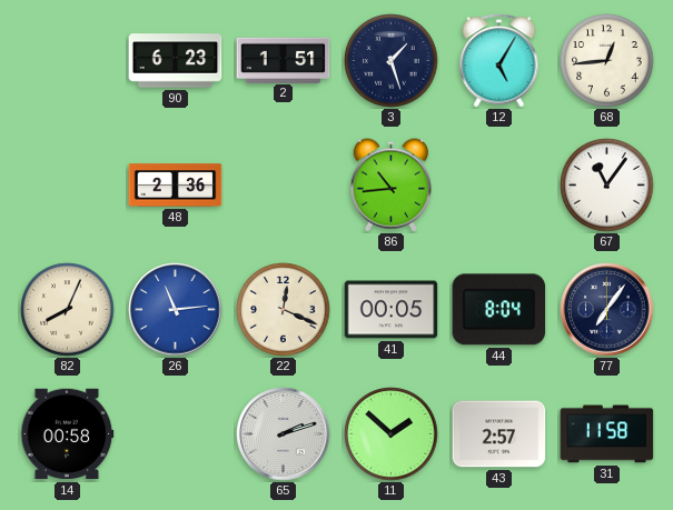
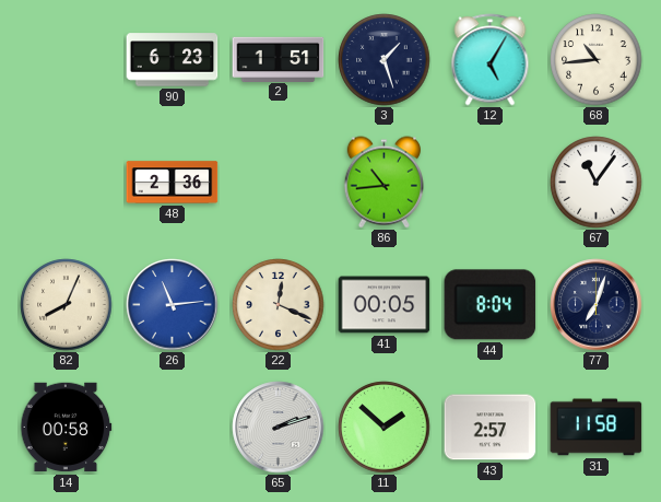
68: 12:44 -> 10:44 (597, 60)
77: 7:06 -> 7:03 (597, 305)
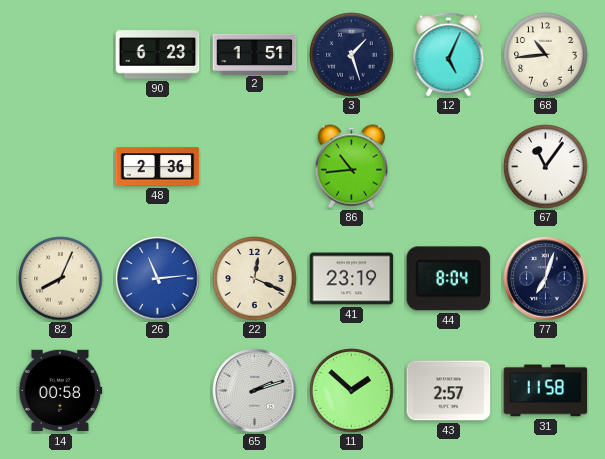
12: 5:05 -> 5:04 (449, 55)
41: 00:05 -> 23:19 (352, 279)
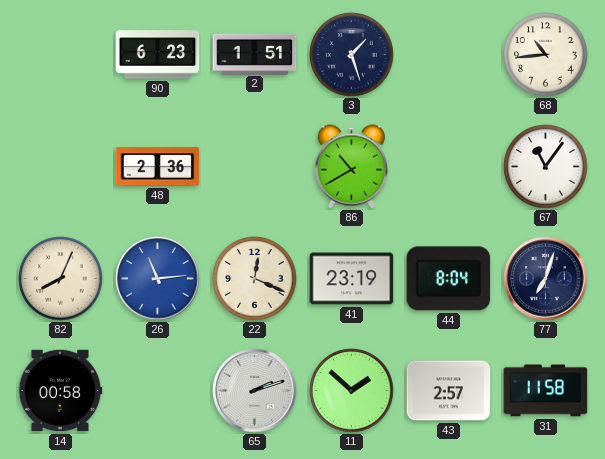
12: 5:04 -> none (449, 55)
86: 10:44 -> 10:40 (351, 167)
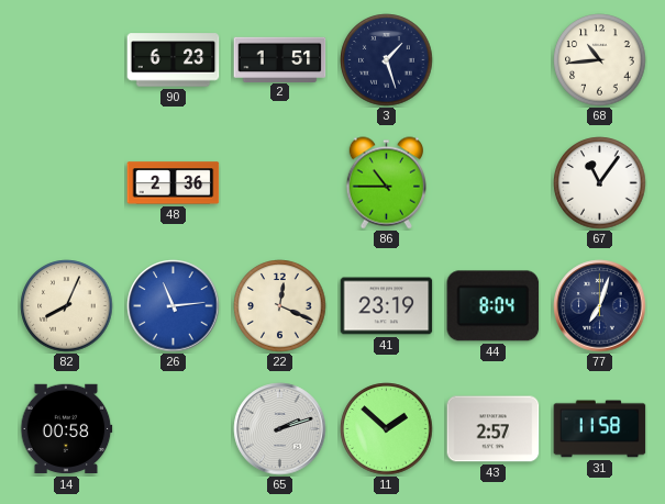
86: 10:40 -> 10:45 (386, 183)
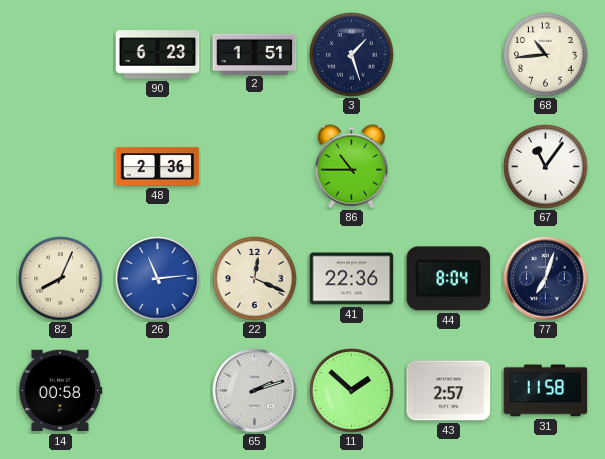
41: 23:19 -> 22:36 (352, 279)
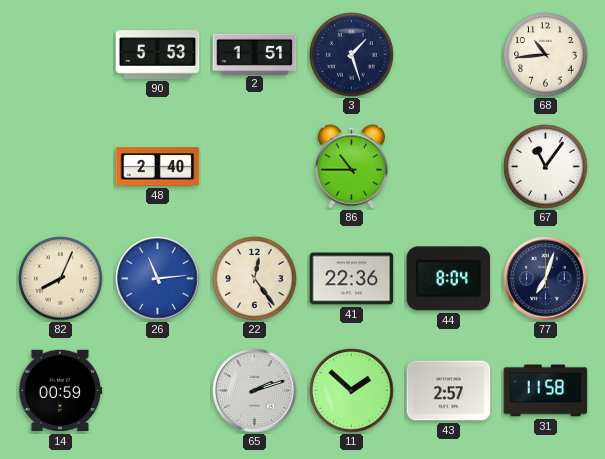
90: 6:23 -> 5:53 (158, 55)
48: 2:36 -> 2:40 (158, 167)
22: 12:19 -> 12:24 (255, 279)
14: 00:58 -> 00:59 (60, 391)
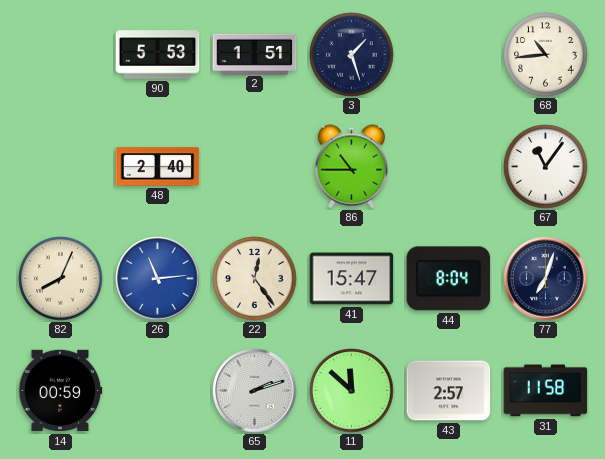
41: 22:36 -> 15:47 (352, 279)
11: 1:52 -> 11:52 (352, 391)
